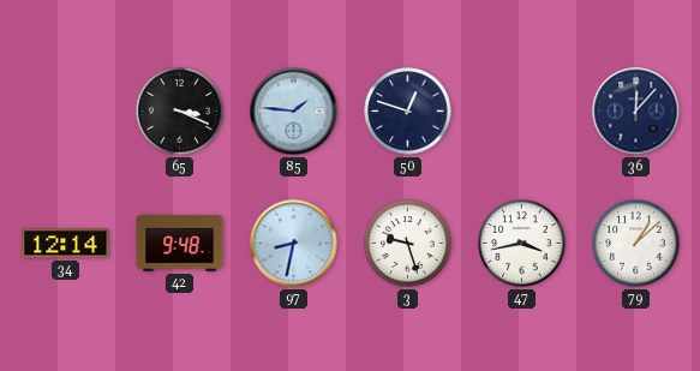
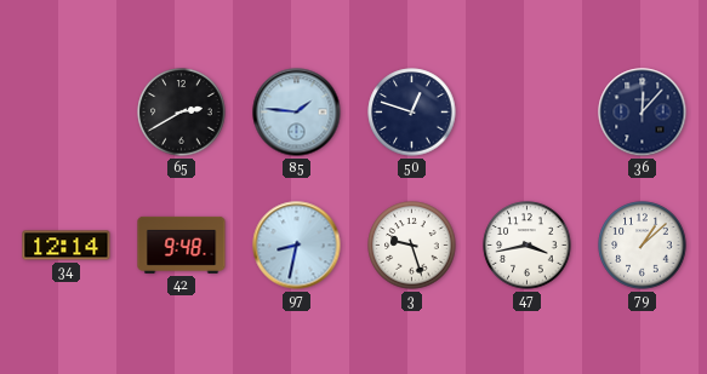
65: 3:19 -> 2:40 (182, 113)
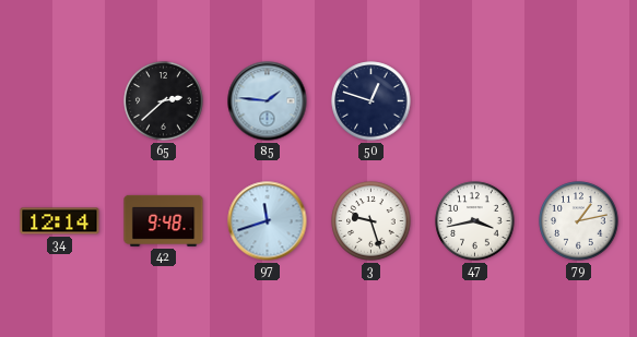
65: 2:40 -> 2:38 (164, 101)
36: 12:07 -> none (643, 113)
97: 8:32 -> 11:42 (268, 221)
79: 1:08 -> 1:13 (579, 221)
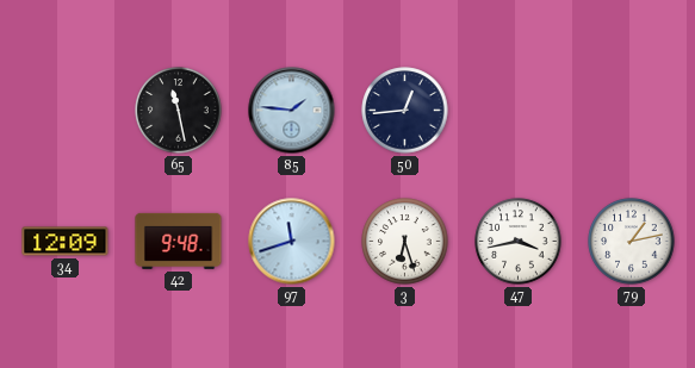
65: 2:38 -> 11:28 (179, 111)
50: 12:48 -> 12:44 (405, 111)
34: 12:14 -> 12:09 (66, 242)
3: 9:27 -> 6:27 (405, 242)
